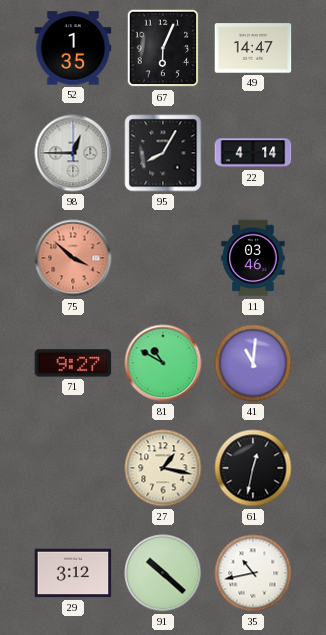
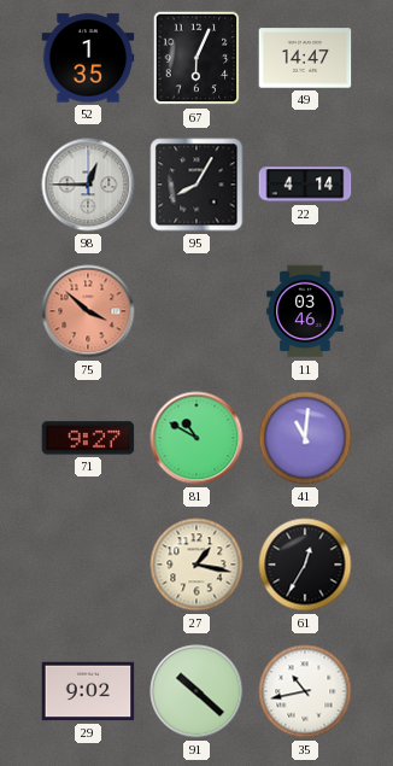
61: 12:32 -> 12:35 (305, 565)
29: 3:12 -> 9:02 (88, 691)
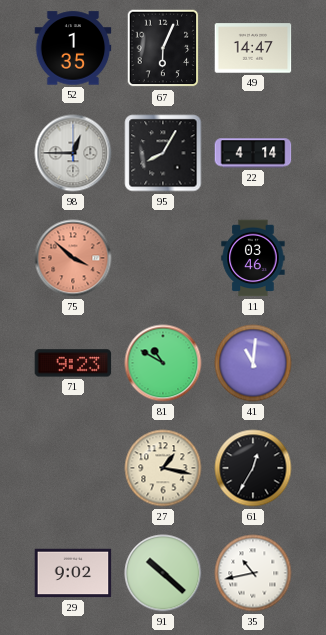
71: 9:27 -> 9:23 (73, 363)
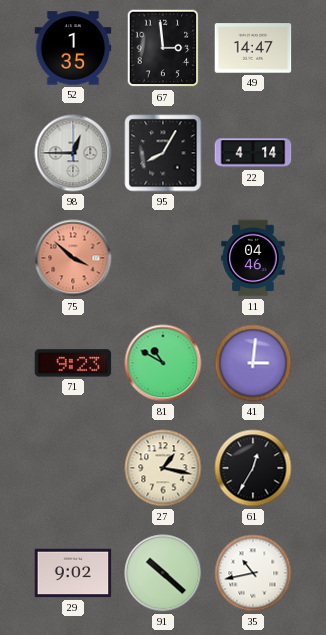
67: 6:04 -> 2:59 (163, 48)
11: 03:46 -> 04:46 (253, 258)
41: 11:01 -> 3:01 (253, 363)
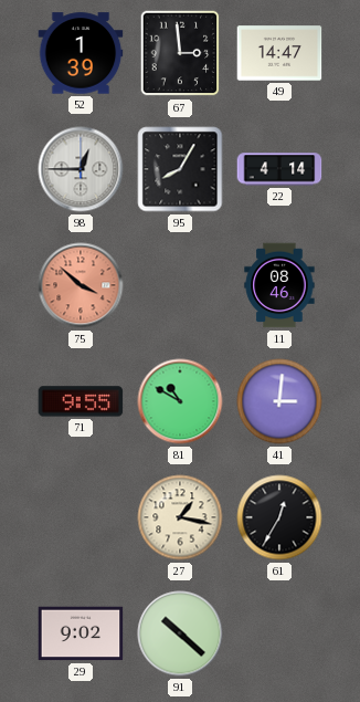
52: 1:35 -> 1:39 (81, 53)
11: 04:46 -> 08:46 (279, 285)
71: 9:23 -> 9:55 (81, 401)
35: 10:43 -> none (253, 573)
